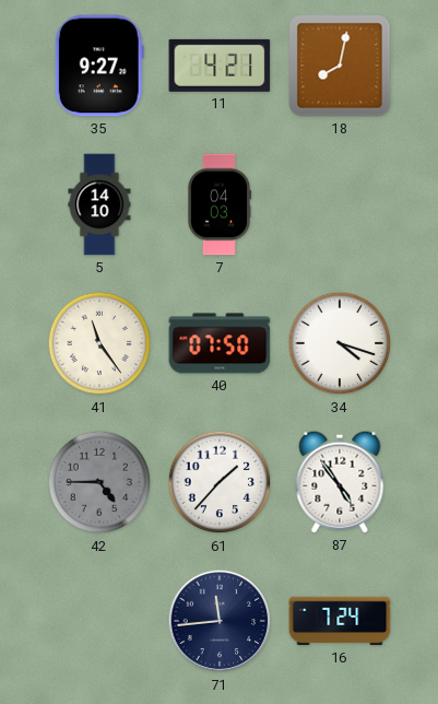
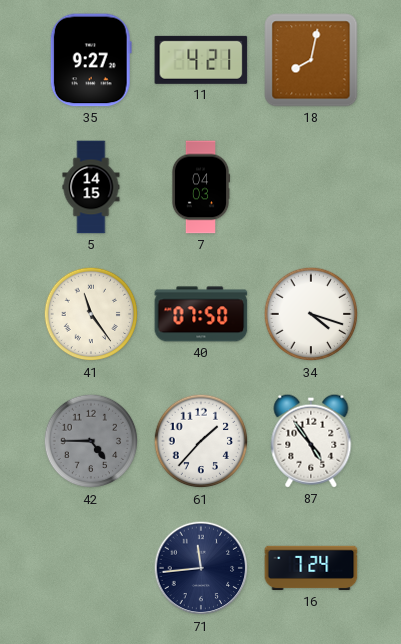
5: 14:10 -> 14:15 (91, 187)
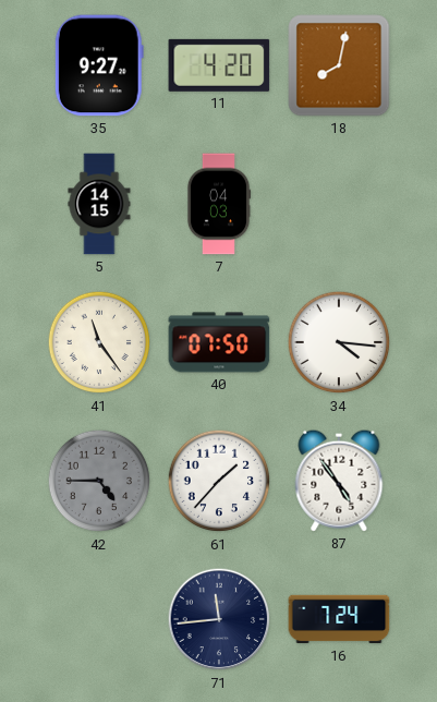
11: 4:21 -> 4:20 (219, 65)
34: 4:18 -> 4:16 (339, 342)
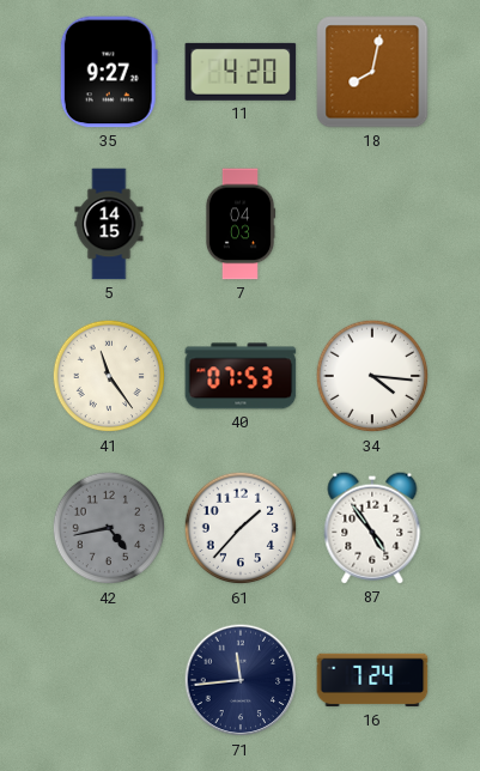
40: 07:50 -> 07:53 (241, 376)
42: 4:45 -> 4:43 (109, 528)
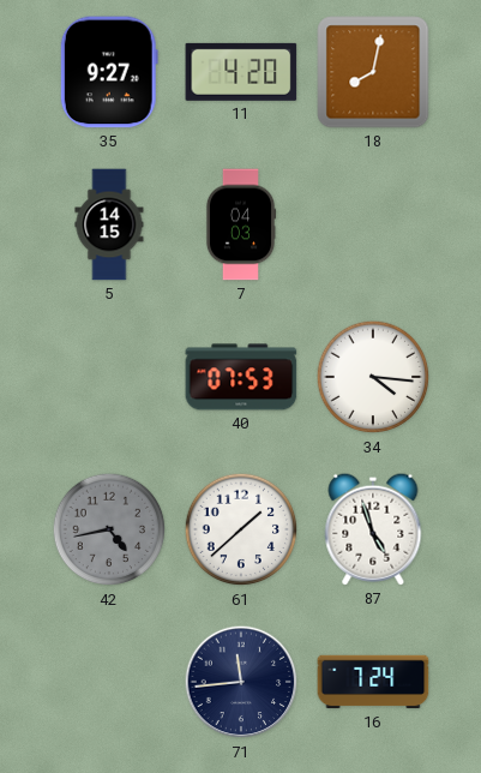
41: 11:24 -> none (109, 376)
61: 1:37 -> 1:38 (241, 529)
87: 4:54 -> 4:57 (373, 529)
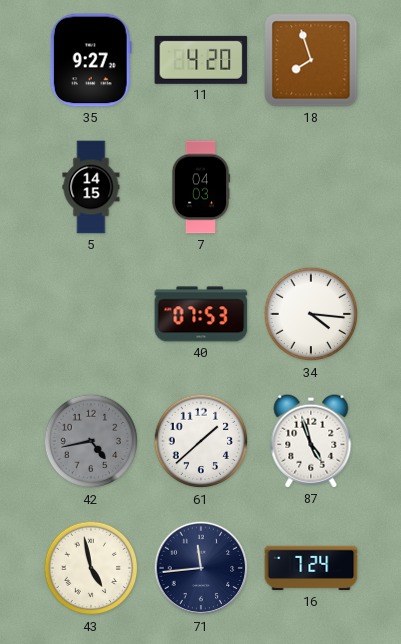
18: 8:02 -> 7:57 (311, 60)
43: none -> 4:58 (91, 568)
